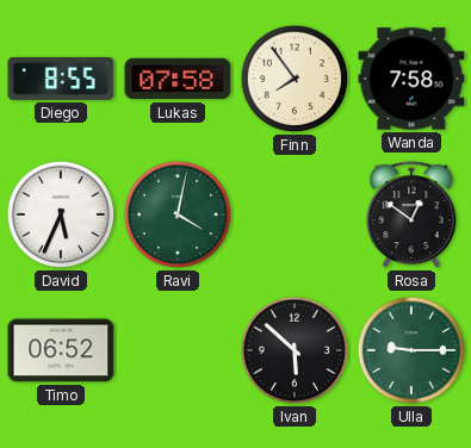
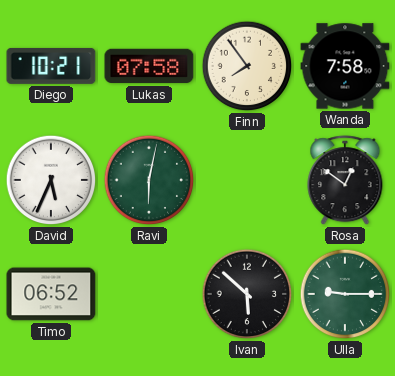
Diego: 8:55 -> 10:21 (51, 66)
Ravi: 4:02 -> 6:02 (149, 180)
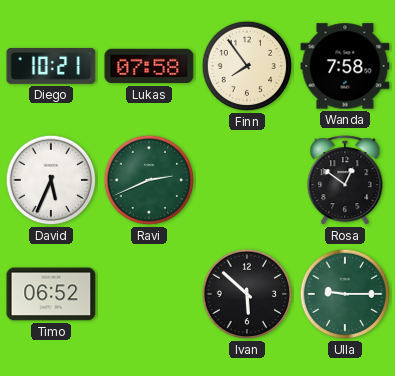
Ravi: 6:02 -> 2:41 (149, 180)
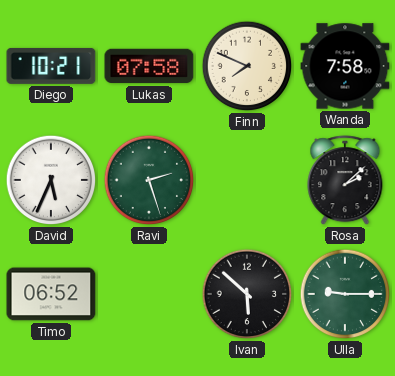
Finn: 7:54 -> 7:49 (247, 66)
Ravi: 2:41 -> 2:27 (149, 180)
Rosa: 12:51 -> 2:08 (345, 181)
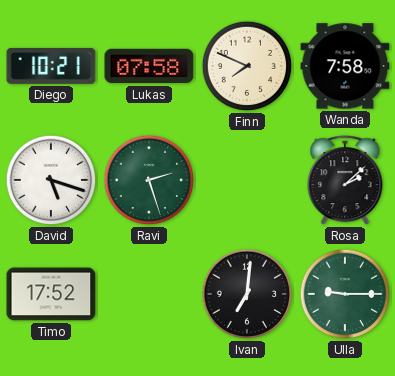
David: 5:34 -> 5:18 (51, 180)
Timo: 06:52 -> 17:52 (51, 294)
Ivan: 5:52 -> 7:01 (247, 294)
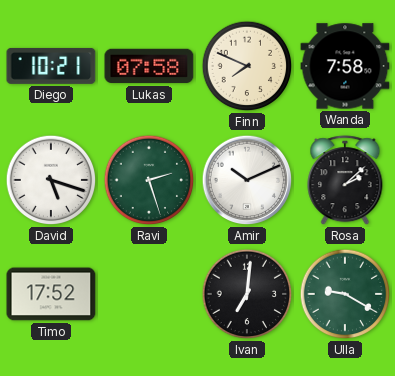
Amir: none -> 10:11 (247, 180)
Ulla: 9:15 -> 9:20 (345, 294)
